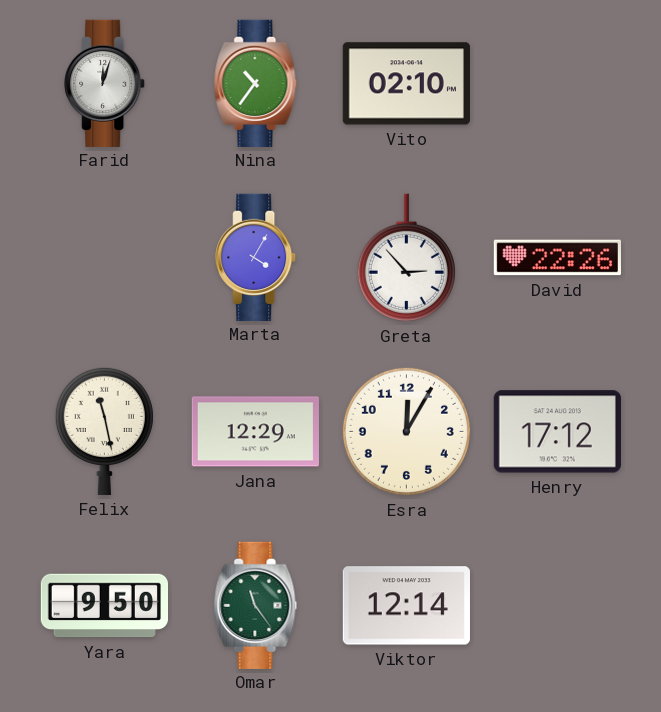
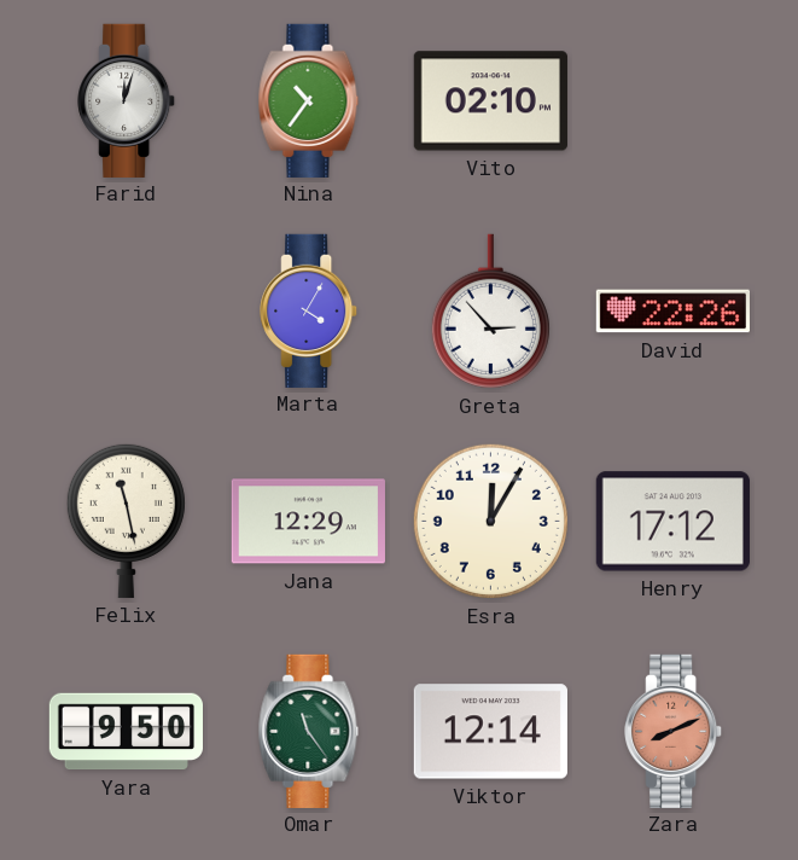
Zara: none -> 8:11 (674, 731)
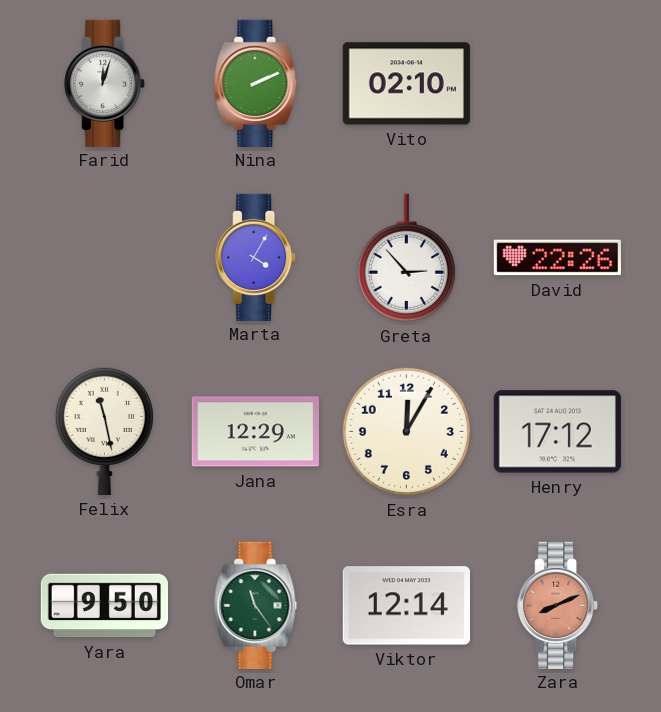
Nina: 10:36 -> 2:11 (256, 83)
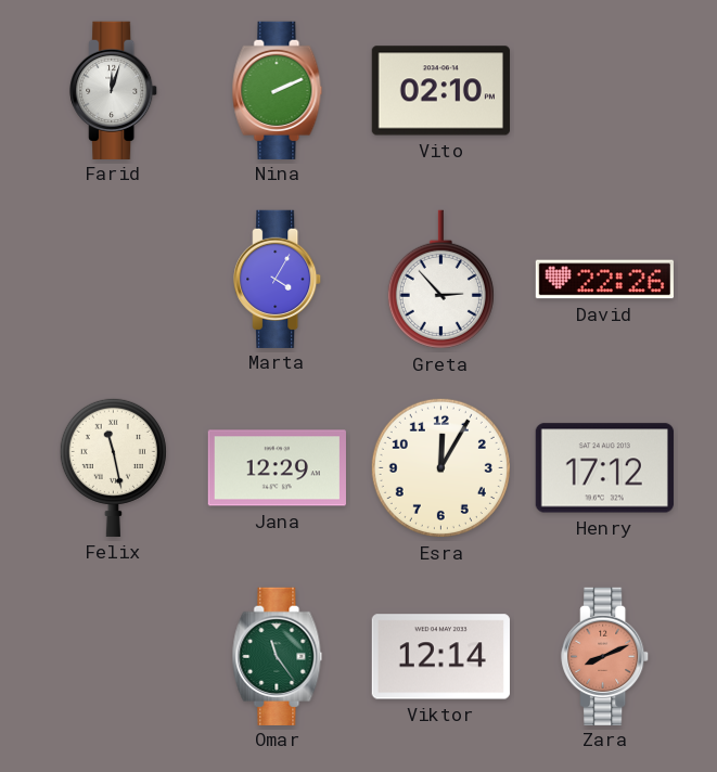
Yara: 9:50 -> none (104, 606)
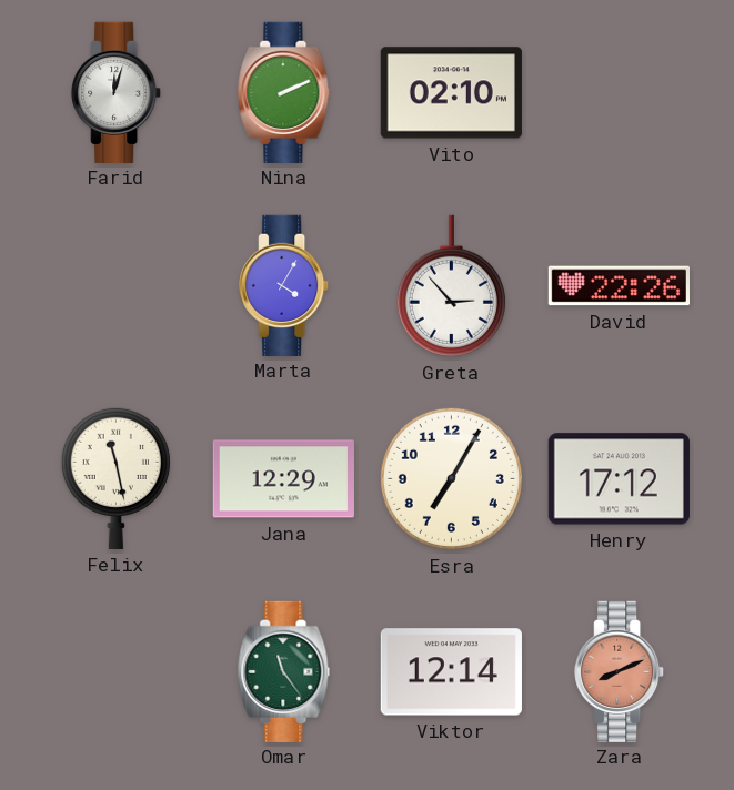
Esra: 12:05 -> 7:05 (451, 478)
